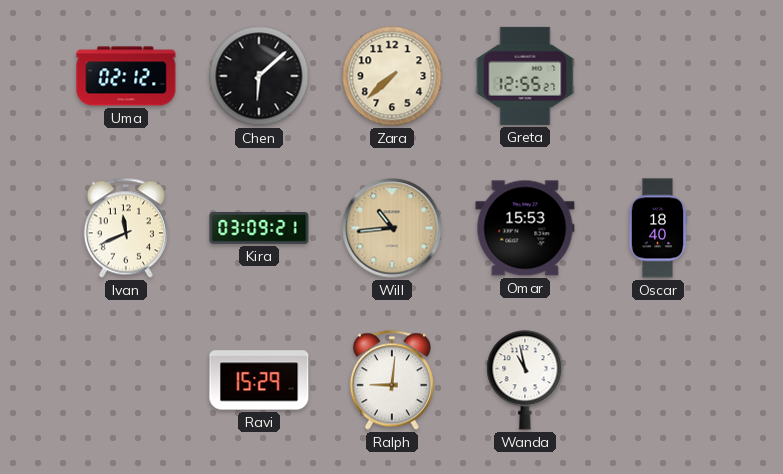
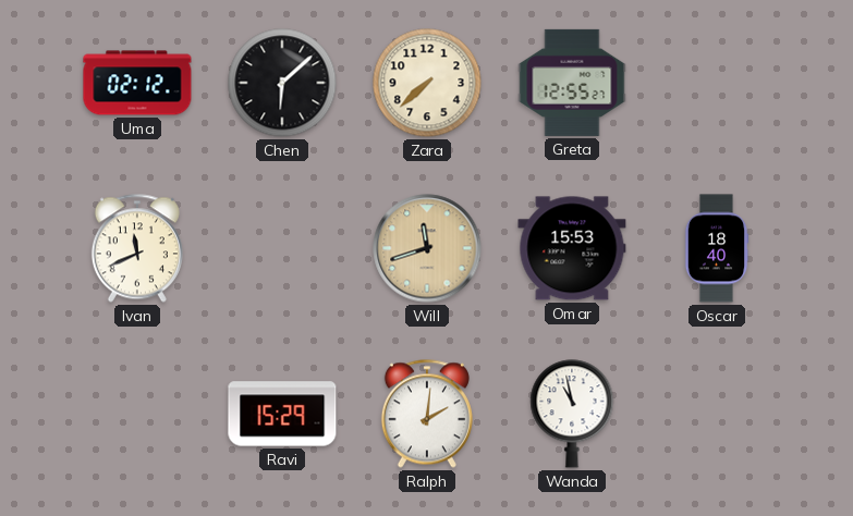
Kira: 03:09 -> none (259, 229)
Will: 10:44 -> 11:42 (427, 248)
Ralph: 9:01 -> 2:01 (427, 414)
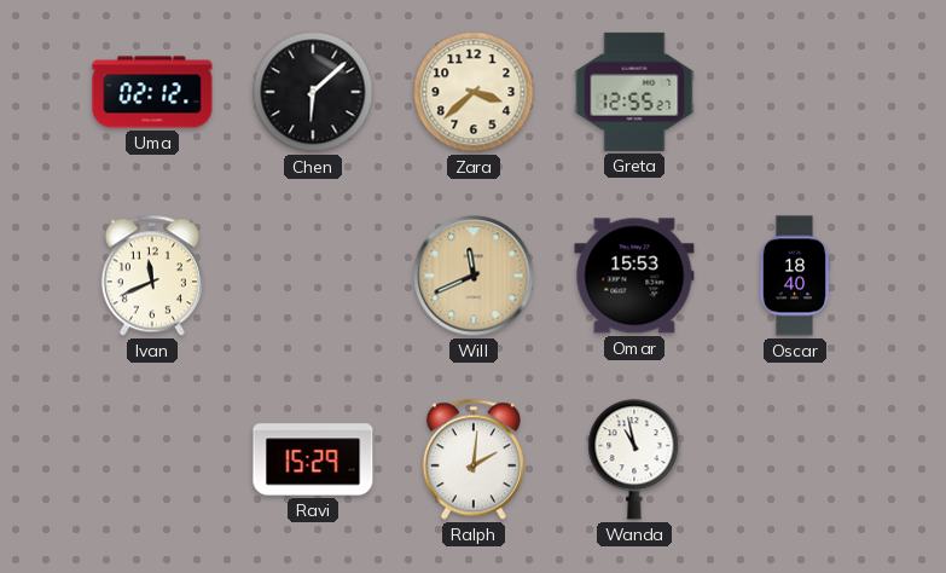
Zara: 7:38 -> 3:38 (474, 92)
Will: 11:42 -> 11:41 (474, 276)
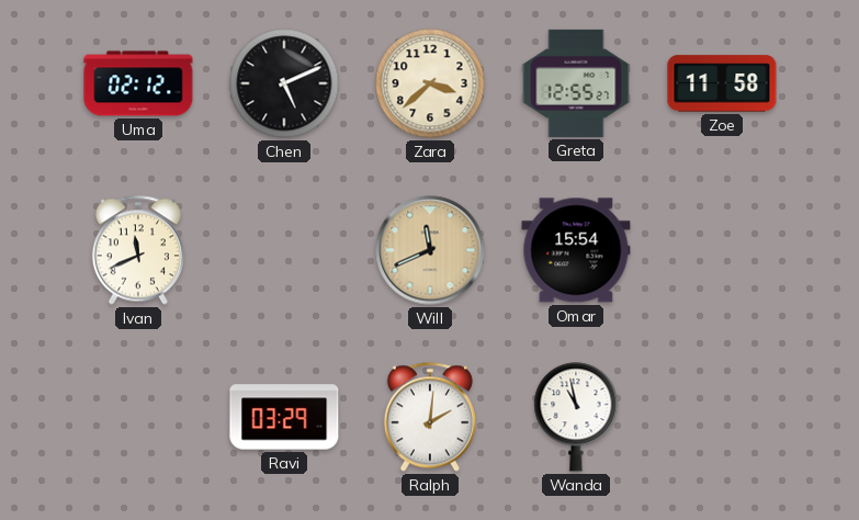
Chen: 6:08 -> 5:11 (284, 83)
Zoe: none -> 11:58 (722, 83)
Omar: 15:53 -> 15:54 (576, 250)
Oscar: 18:40 -> none (795, 276)
Ravi: 15:29 -> 03:29 (284, 417)
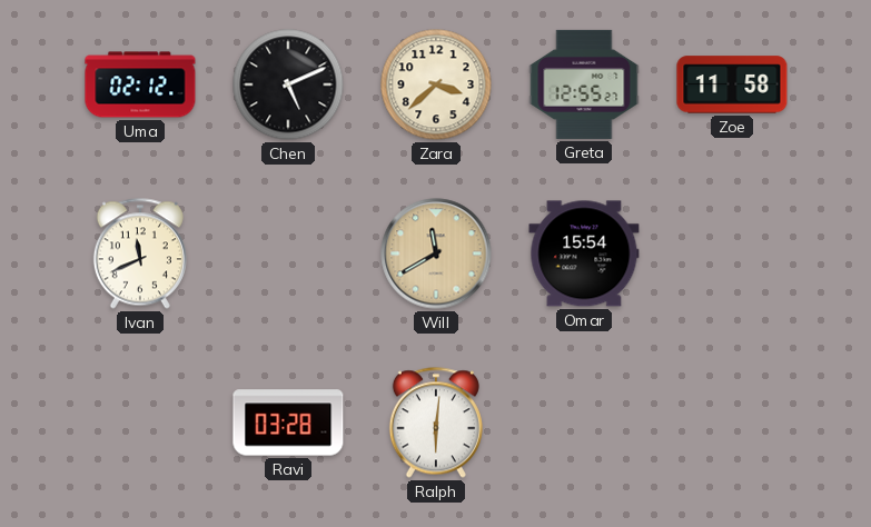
Will: 11:41 -> 11:40 (436, 253)
Ravi: 03:29 -> 03:28 (288, 422)
Ralph: 2:01 -> 6:01 (436, 422)
Wanda: 10:58 -> none (576, 417)
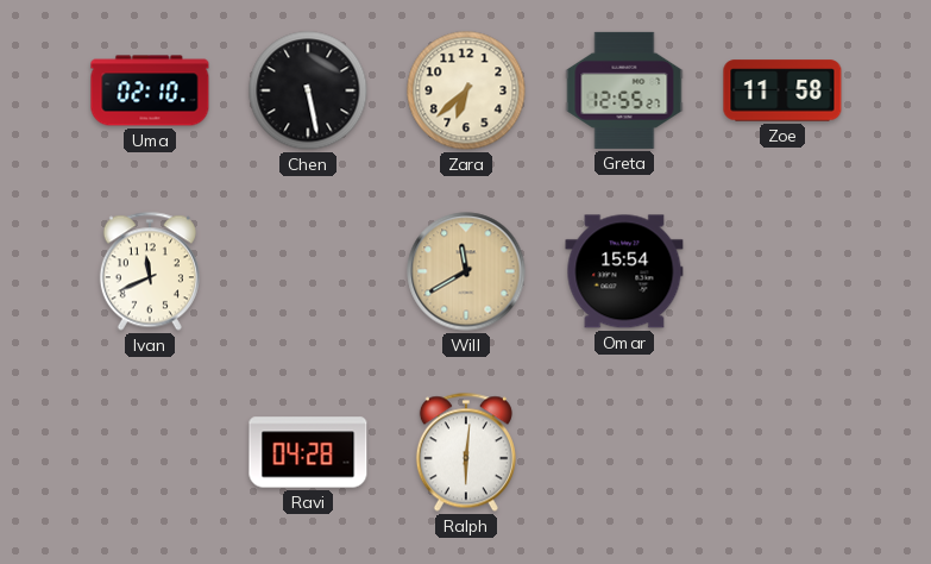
Uma: 02:12 -> 02:10 (150, 90)
Chen: 5:11 -> 5:28 (308, 90)
Zara: 3:38 -> 6:38 (466, 90)
Ravi: 03:28 -> 04:28 (308, 452)
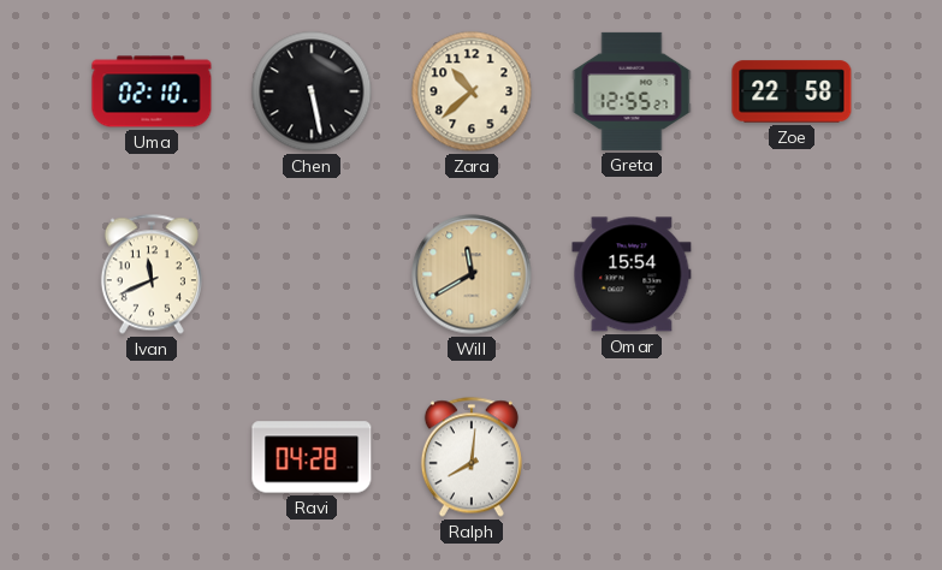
Zara: 6:38 -> 10:38 (472, 91)
Zoe: 11:58 -> 22:58 (792, 91)
Ralph: 6:01 -> 8:01 (472, 457)
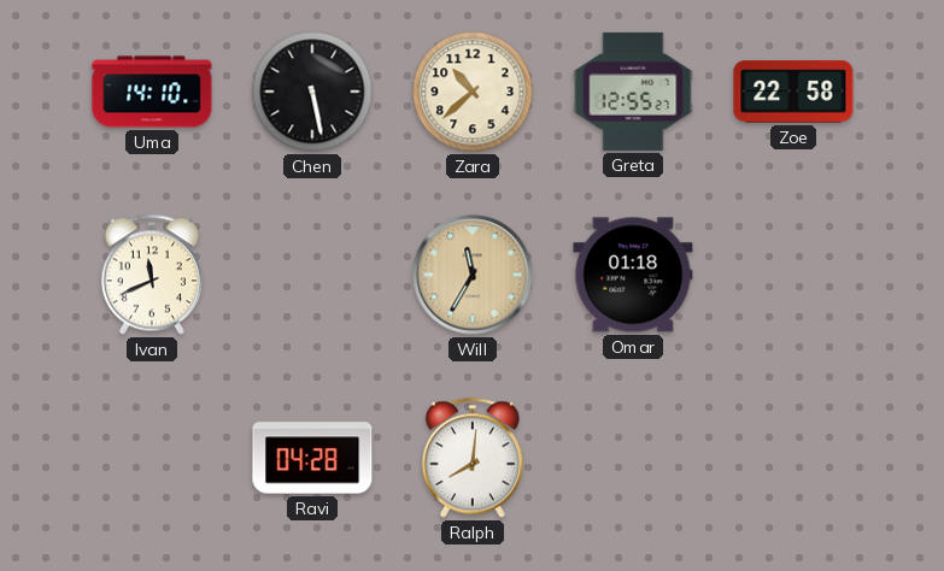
Uma: 02:10 -> 14:10 (152, 92)
Will: 11:40 -> 11:35 (473, 275)
Omar: 15:54 -> 01:18 (633, 275)
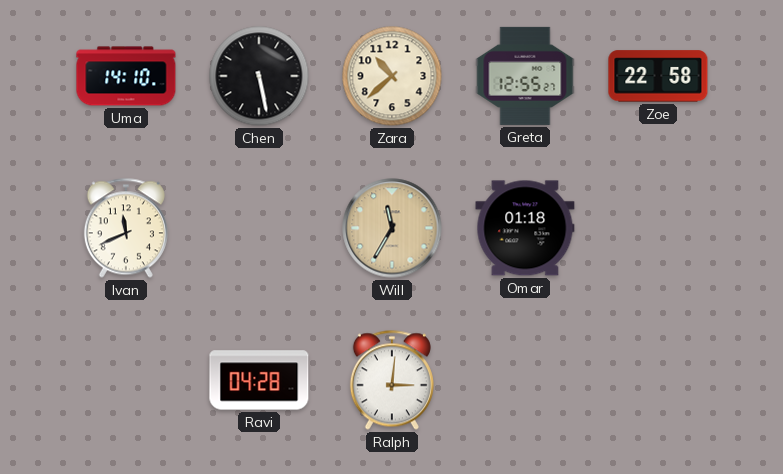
Ralph: 8:01 -> 3:01 (392, 380)
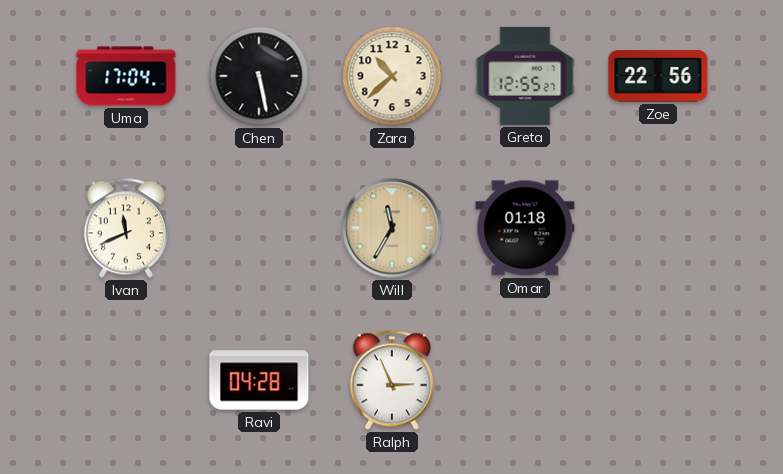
Uma: 14:10 -> 17:04 (126, 76)
Zoe: 22:58 -> 22:56 (658, 76)
Ralph: 3:01 -> 2:56 (392, 380)
